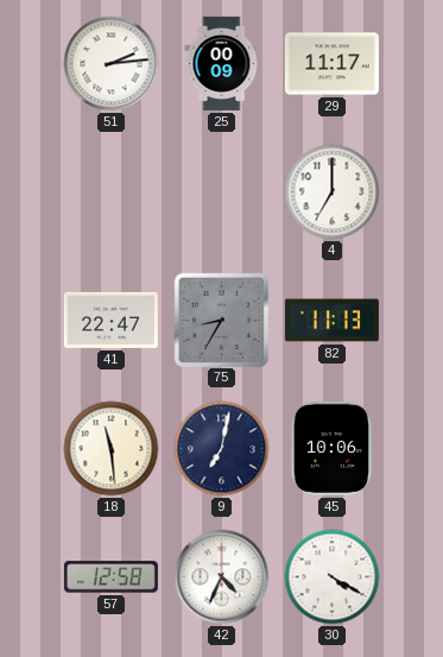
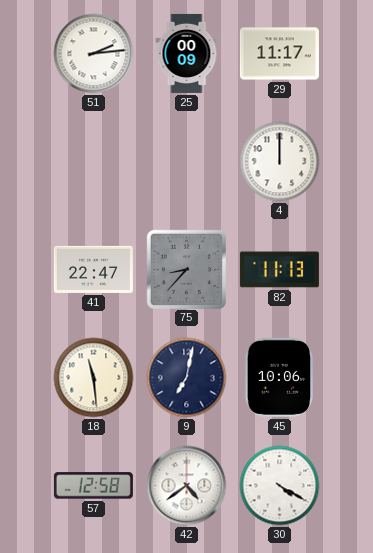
4: 7:00 -> 12:00 (280, 162)
75: 8:35 -> 8:37 (186, 269)
42: 4:34 -> 4:39 (187, 486)
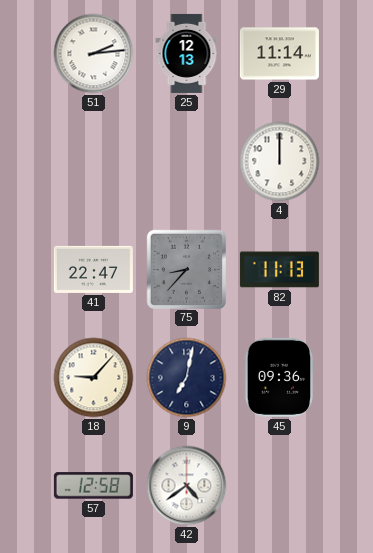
25: 00:09 -> 12:13 (187, 53)
29: 11:17 -> 11:14 (279, 54)
18: 11:29 -> 9:07 (94, 378)
45: 10:06 -> 09:36 (279, 377)
30: 4:20 -> none (280, 486)
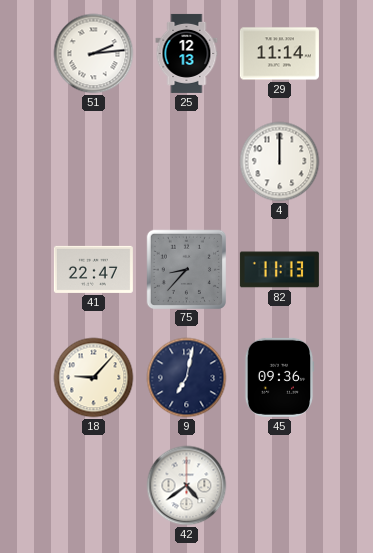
57: 12:58 -> none (93, 486)
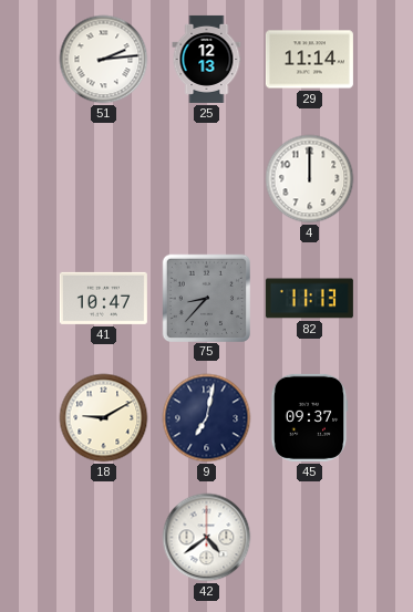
41: 22:47 -> 10:47 (103, 298)
18: 9:07 -> 9:10 (104, 418)
45: 09:36 -> 09:37 (309, 417)
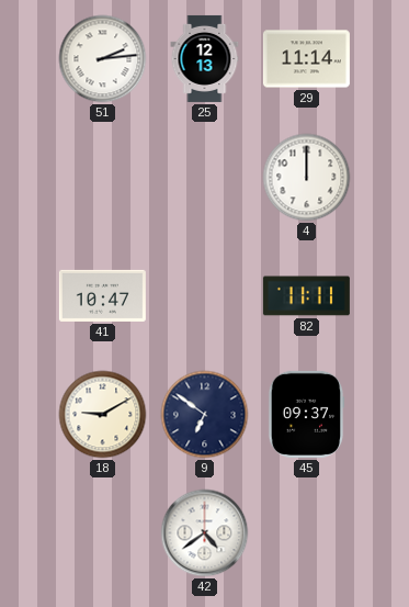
75: 8:37 -> none (206, 298)
82: 11:13 -> 11:11 (306, 296)
9: 7:02 -> 6:51 (205, 415)
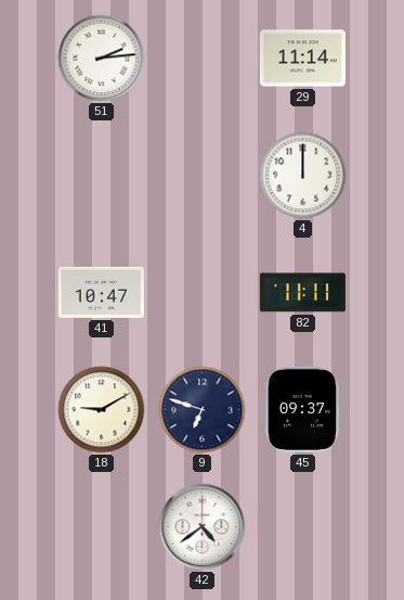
25: 12:13 -> none (205, 58)
9: 6:51 -> 6:48 (203, 410)
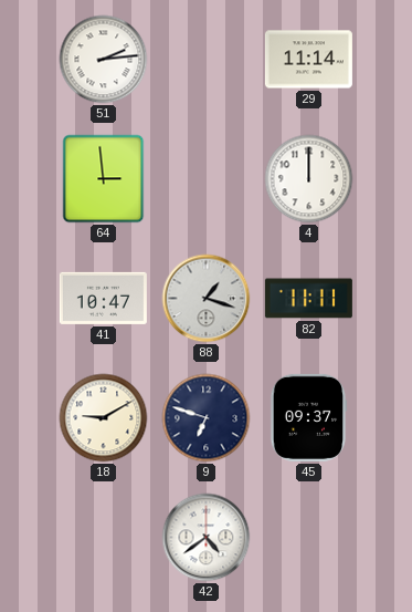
64: none -> 2:59 (104, 179)
88: none -> 1:18 (207, 299)
